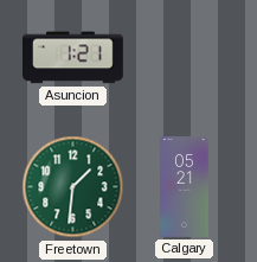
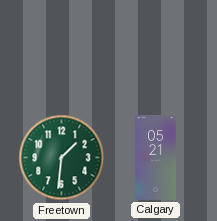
Asuncion: 1:21 -> none (72, 58)
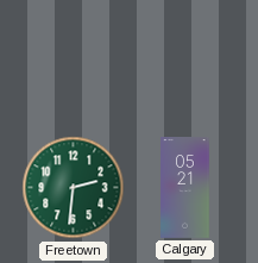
Freetown: 1:31 -> 2:31 (74, 188)
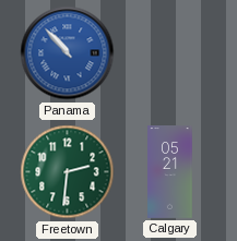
Panama: none -> 10:53 (68, 53)
